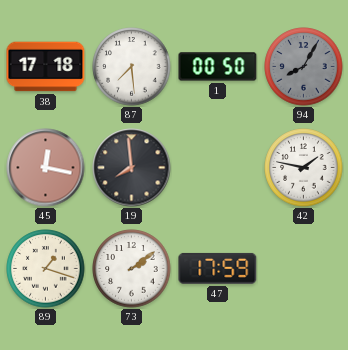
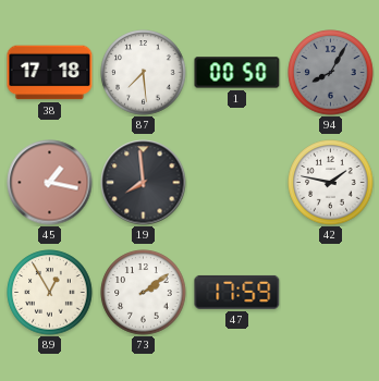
45: 12:17 -> 1:17 (50, 183)
89: 1:18 -> 12:55 (50, 293)
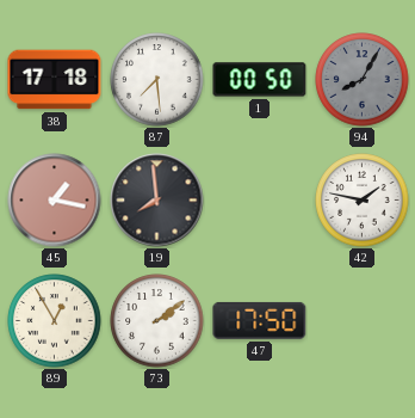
47: 17:59 -> 17:50 (260, 320)
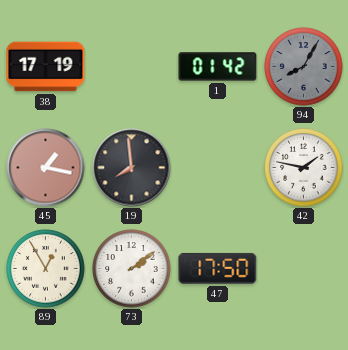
38: 17:18 -> 17:19 (46, 67)
87: 7:29 -> none (157, 80)
1: 00:50 -> 01:42 (218, 67)
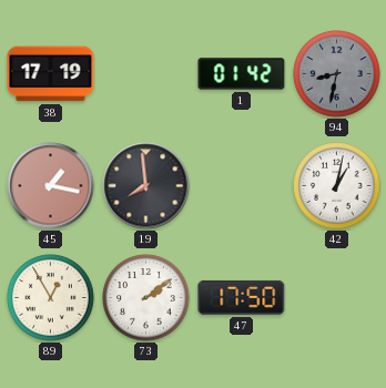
94: 8:05 -> 8:32 (337, 74)
42: 1:47 -> 1:02 (337, 186)
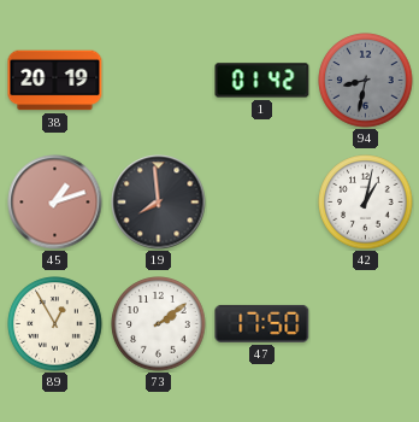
38: 17:19 -> 20:19 (55, 81)
45: 1:17 -> 1:12 (55, 203)
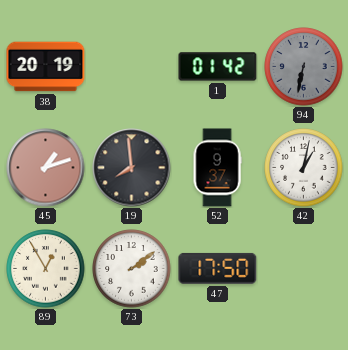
94: 8:32 -> 6:32 (304, 67)
52: none -> 9:37 (217, 168)
